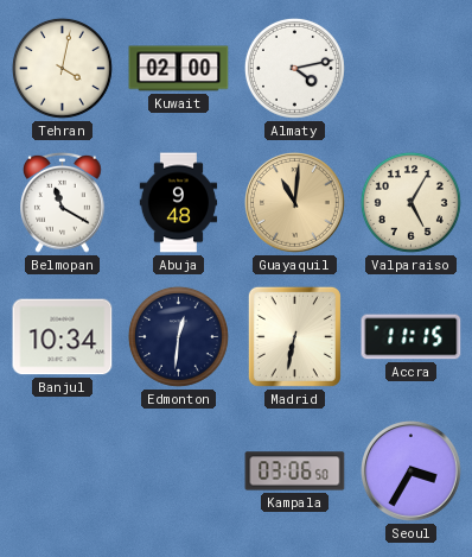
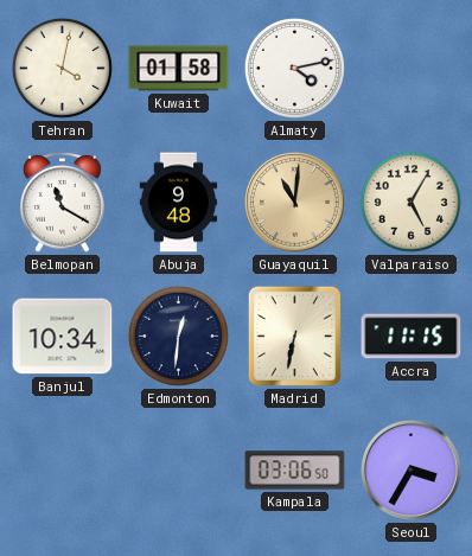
Kuwait: 02:00 -> 01:58 (179, 69)
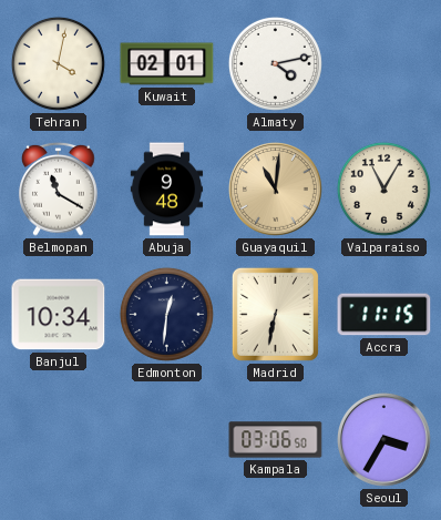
Kuwait: 01:58 -> 02:01 (167, 64)
Valparaiso: 5:05 -> 11:05 (383, 188)
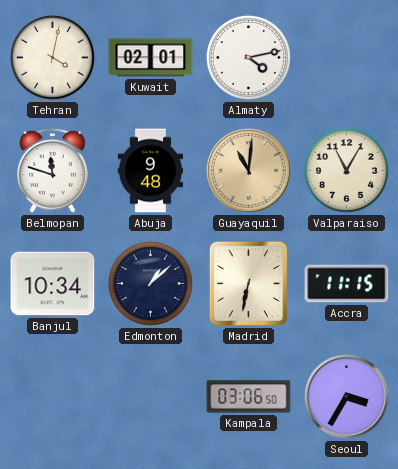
Belmopan: 11:20 -> 11:48 (53, 170)
Edmonton: 12:31 -> 1:08 (150, 283)
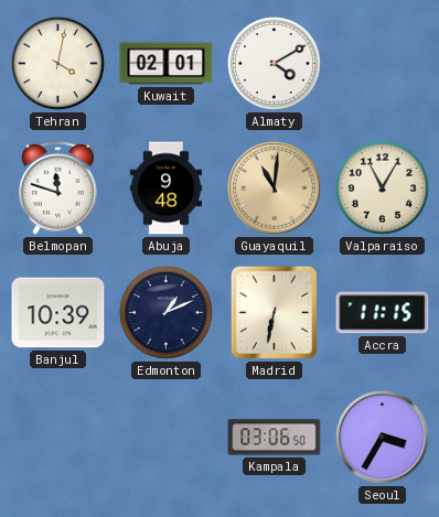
Almaty: 4:13 -> 4:10 (274, 63)
Banjul: 10:34 -> 10:39 (58, 313)
Edmonton: 1:08 -> 1:11 (165, 312)
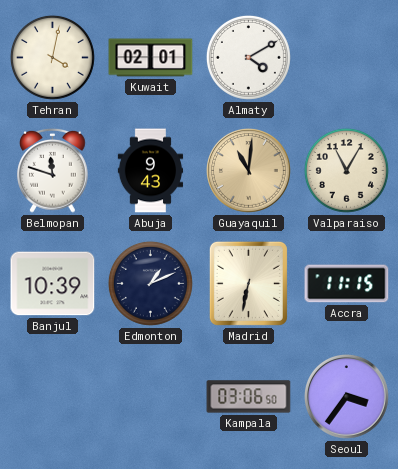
Abuja: 9:48 -> 9:43 (151, 171)
Seoul: 3:35 -> 3:36 (347, 397)
